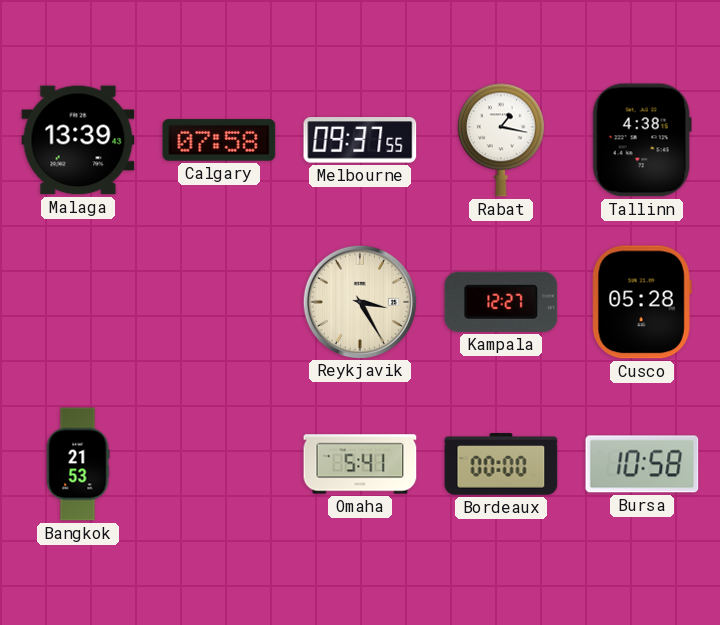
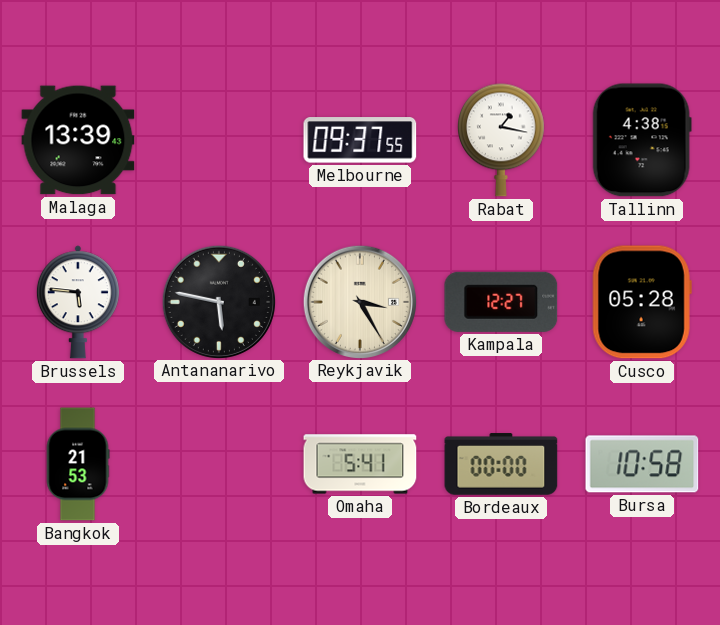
Calgary: 07:58 -> none (219, 140)
Brussels: none -> 5:46 (78, 302)
Antananarivo: none -> 5:47 (218, 301)
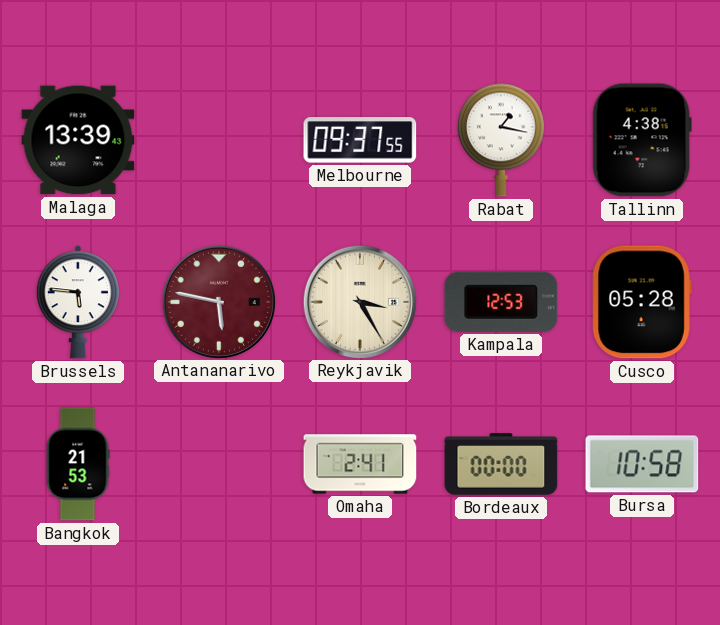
Antananarivo dial: black -> burgundy (218, 301)
Kampala: 12:27 -> 12:53 (501, 302)
Omaha: 5:41 -> 2:41 (360, 464)
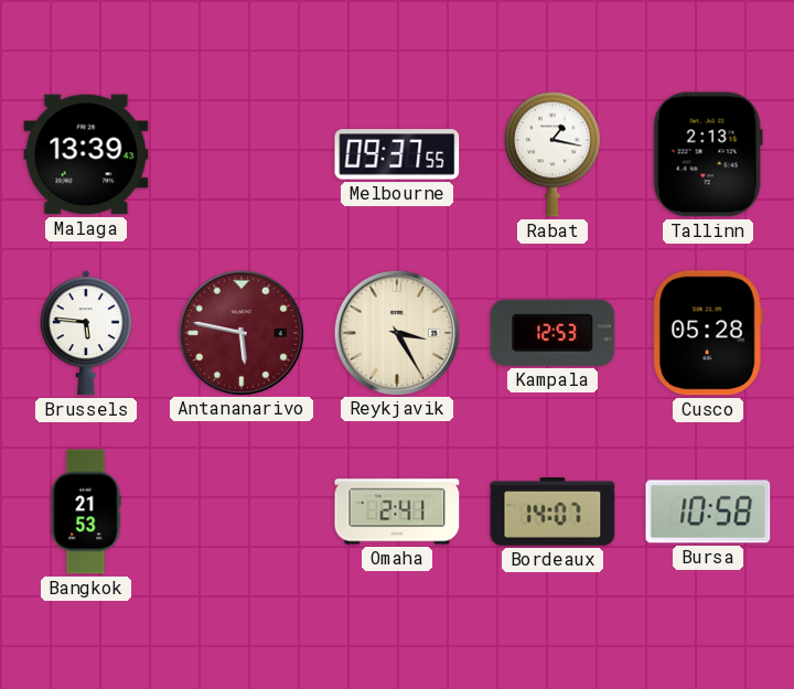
Tallinn: 4:38 -> 2:13 (708, 154)
Bordeaux: 00:00 -> 14:07 (552, 512)
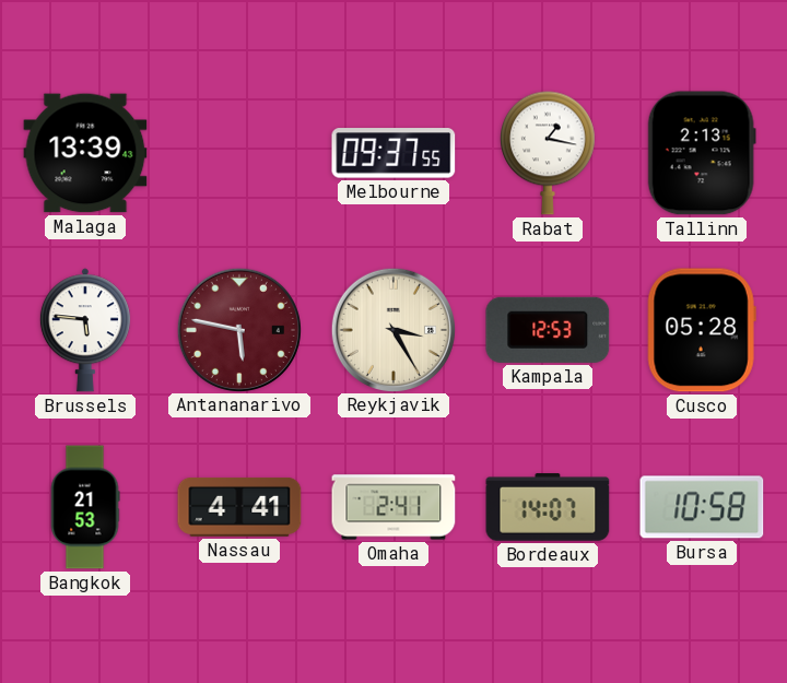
Nassau: none -> 4:41 (239, 507)
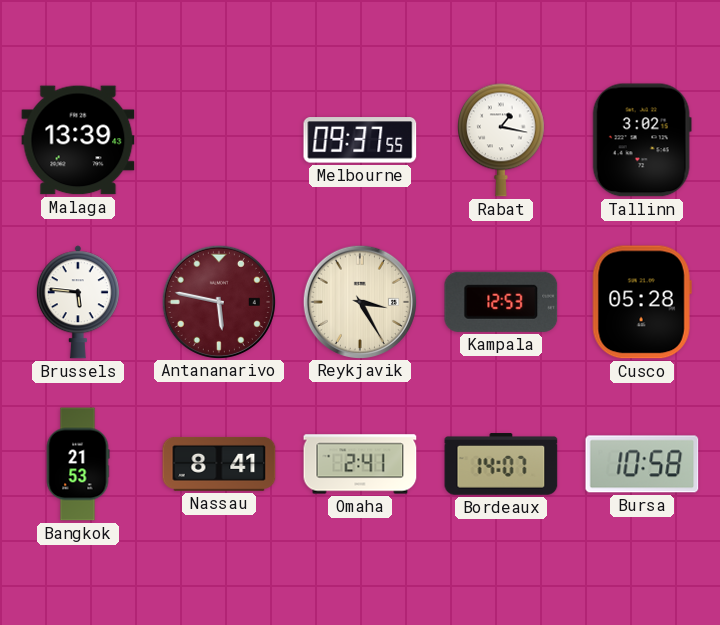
Tallinn: 2:13 -> 3:02 (642, 140)
Nassau: 4:41 -> 8:41 (219, 464)
